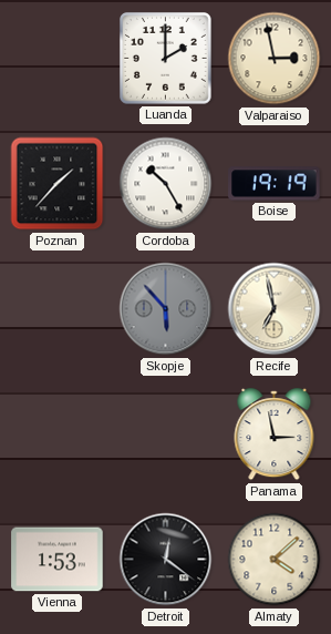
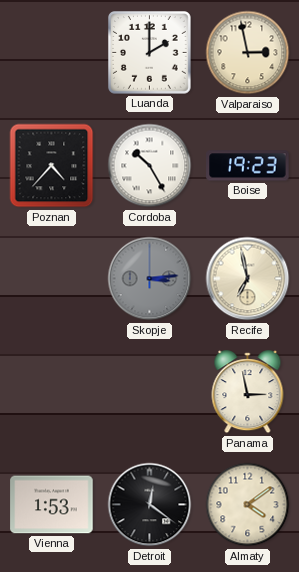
Poznan: 1:37 -> 4:37 (52, 166)
Boise: 19:19 -> 19:23 (248, 166)
Skopje: 5:53 -> 3:14 (150, 279)
Almaty: 4:08 -> 4:09 (248, 505)
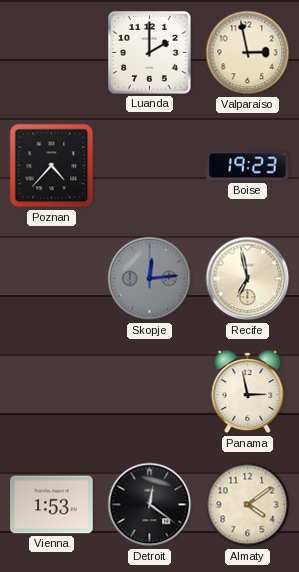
Cordoba: 10:25 -> none (150, 166)
Skopje: 3:14 -> 12:14 (150, 279)
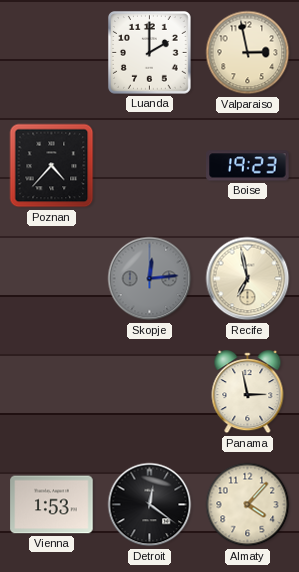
Almaty: 4:09 -> 4:07 (248, 505)
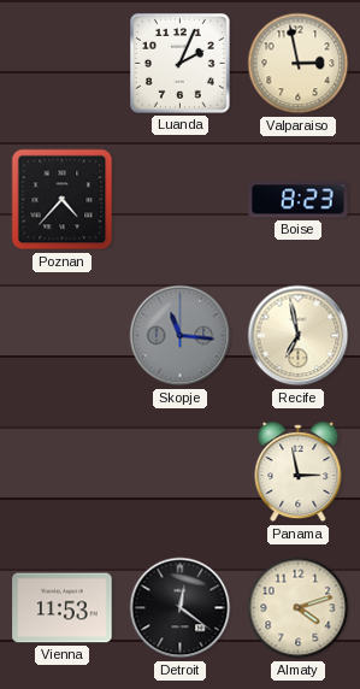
Luanda: 2:00 -> 2:04 (181, 64)
Boise: 19:23 -> 8:23 (299, 200)
Skopje: 12:14 -> 11:16 (181, 336)
Vienna: 1:53 -> 11:53 (63, 608)
Almaty: 4:07 -> 4:12 (299, 608)
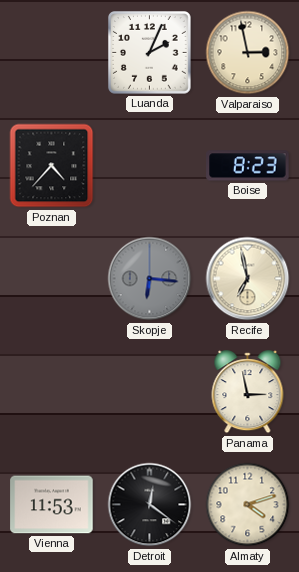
Skopje: 11:16 -> 6:16 (150, 279)
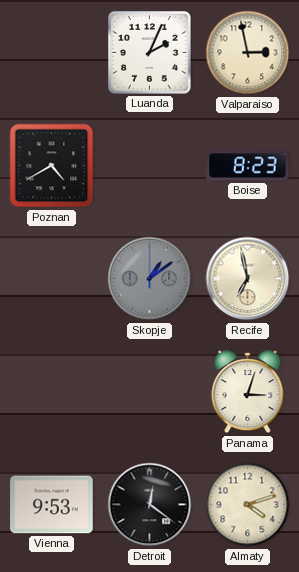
Poznan: 4:37 -> 4:40 (52, 166)
Skopje: 6:16 -> 1:09 (150, 279)
Panama: 2:58 -> 3:03 (248, 392)
Vienna: 11:53 -> 9:53 (52, 505)
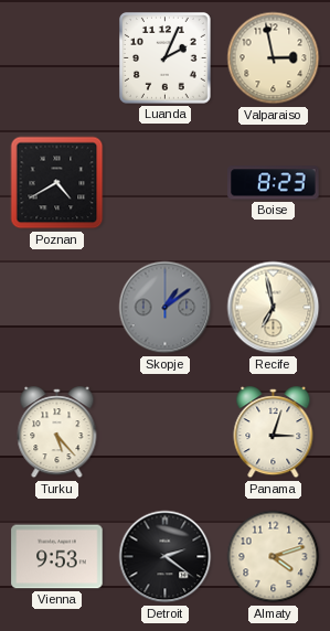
Turku: none -> 5:23 (57, 432)
Detroit: 12:21 -> 2:21 (166, 557)
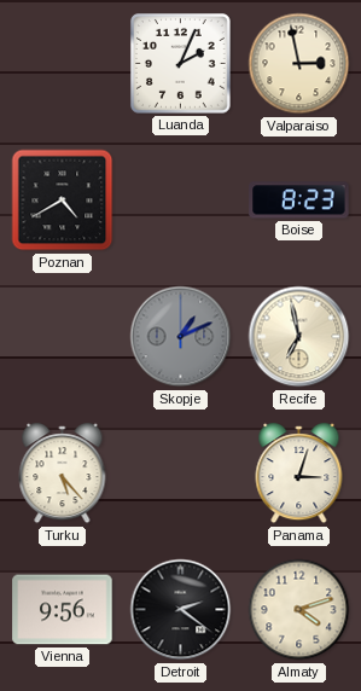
Skopje: 1:09 -> 1:11 (181, 337)
Vienna: 9:53 -> 9:56 (63, 610)
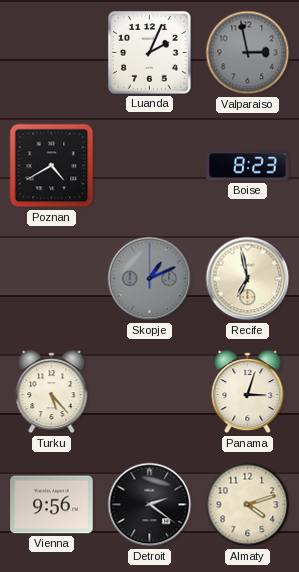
Valparaiso dial: cream -> grey (248, 53)
